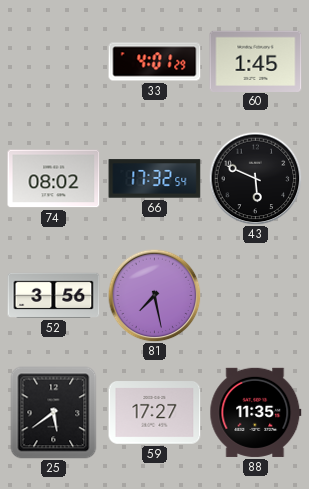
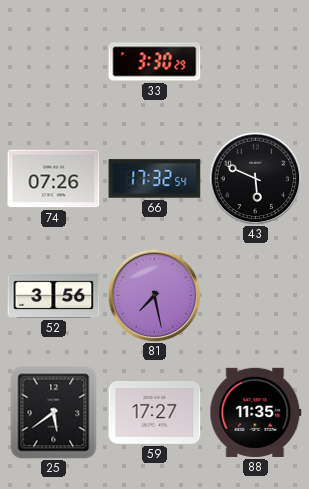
33: 4:01 -> 3:30 (155, 62)
60: 1:45 -> none (256, 61)
74: 08:02 -> 07:26 (54, 179)
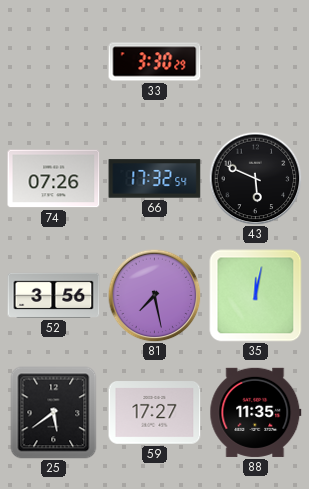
35: none -> 12:02 (256, 296)
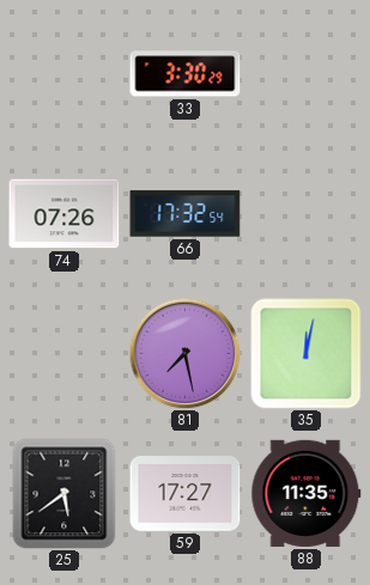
43: 5:49 -> none (255, 178)
52: 3:56 -> none (54, 295)
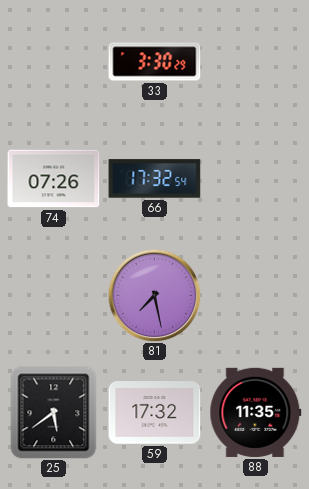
35: 12:02 -> none (307, 354)
59: 17:27 -> 17:32 (155, 413)
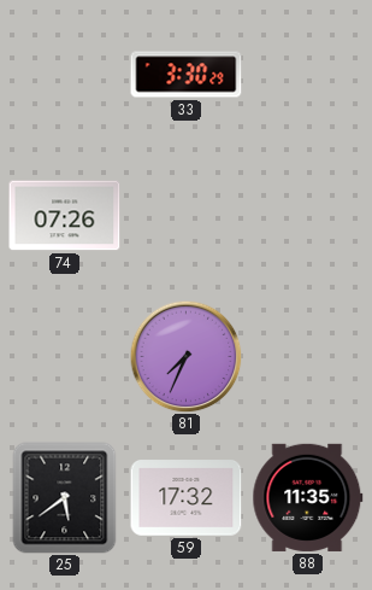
66: 17:32 -> none (155, 179)
81: 7:28 -> 7:34 (185, 356)
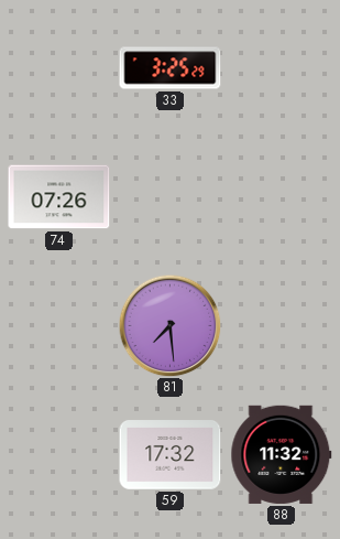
33: 3:30 -> 3:25 (171, 68)
81: 7:34 -> 7:29 (169, 325)
25: 5:39 -> none (65, 498)
88: 11:35 -> 11:32 (282, 454)
